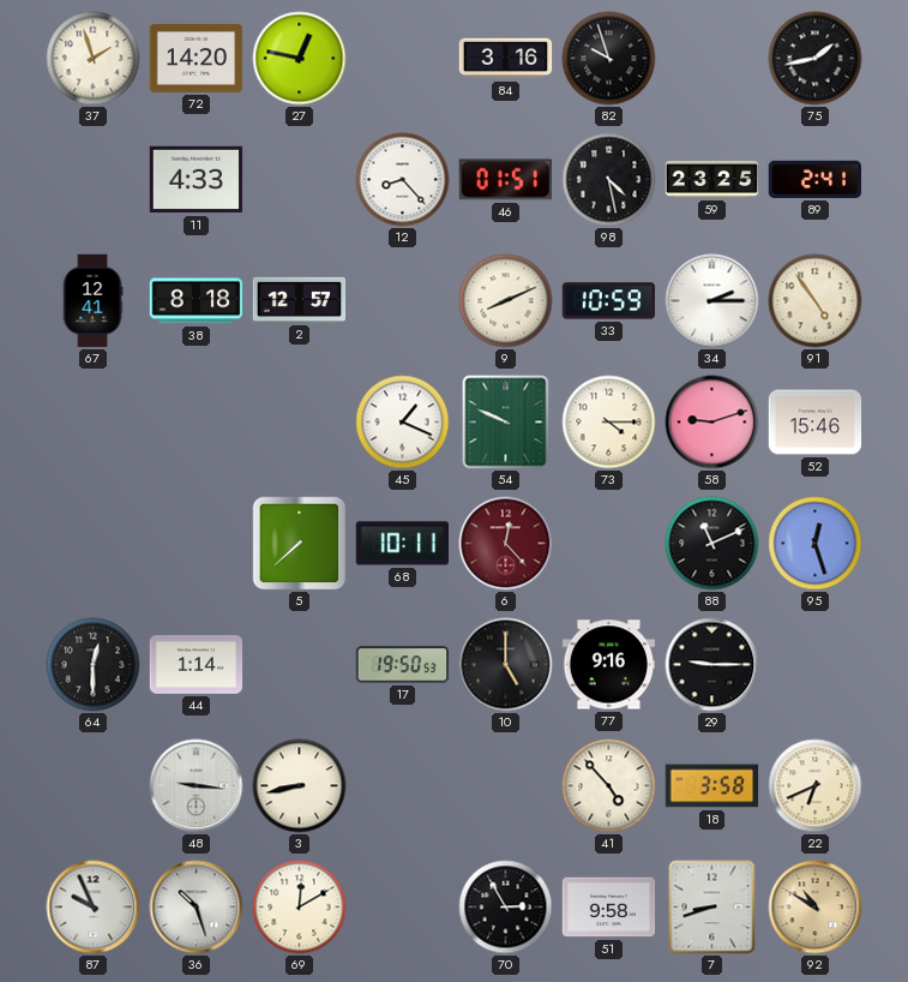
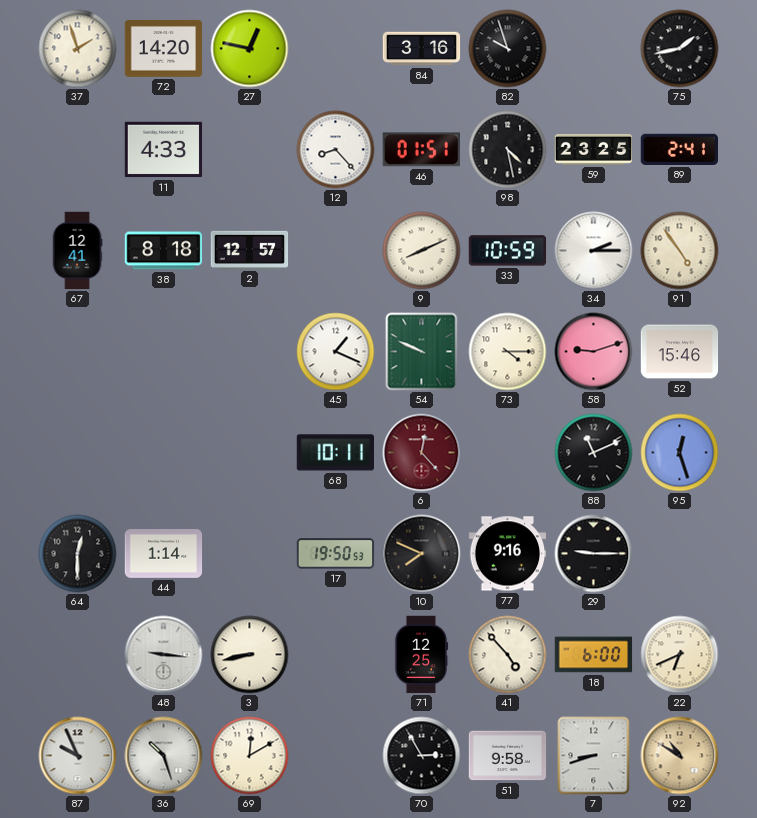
5: 7:38 -> none (300, 544)
10: 5:00 -> 7:49 (422, 554)
71: none -> 12:25 (421, 655)
18: 3:58 -> 6:00 (594, 655)
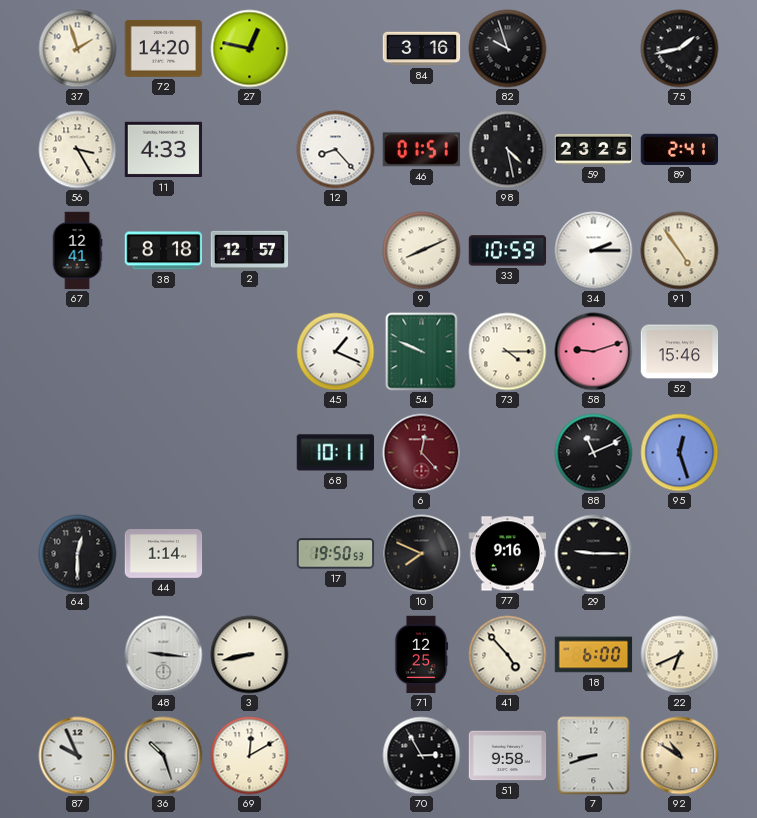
56: none -> 3:25 (78, 150)
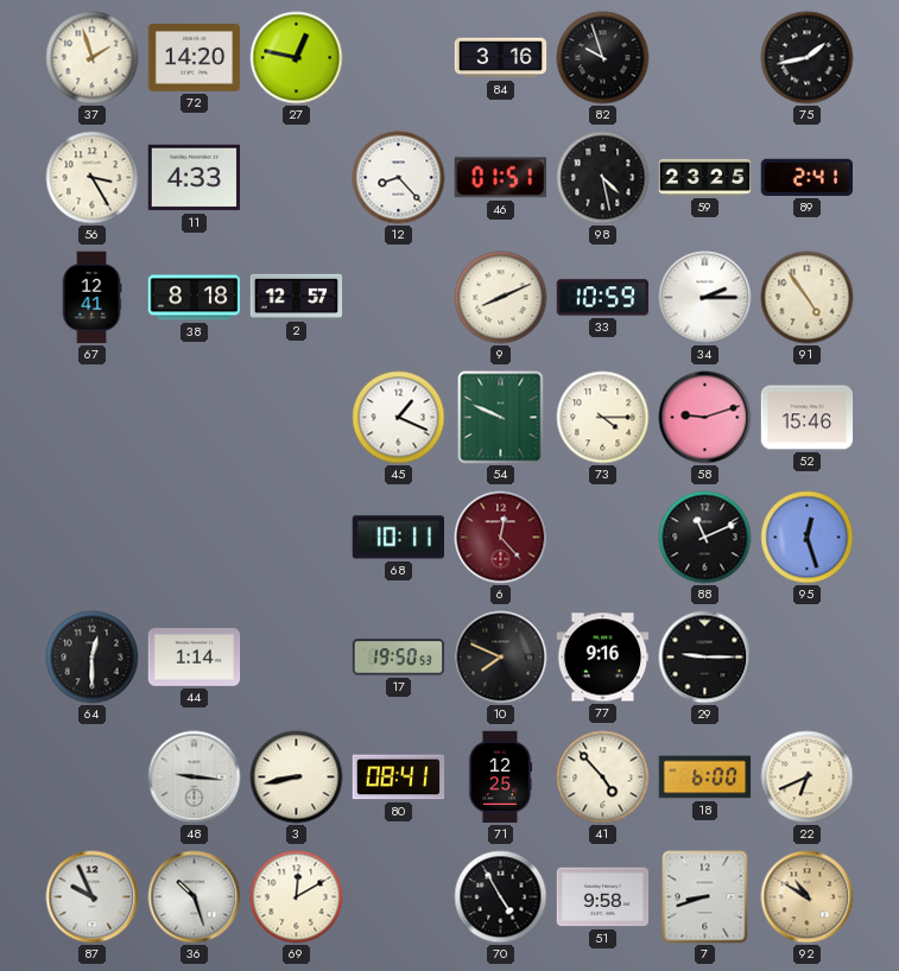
80: none -> 08:41 (399, 778)
70: 2:55 -> 4:55 (501, 897)
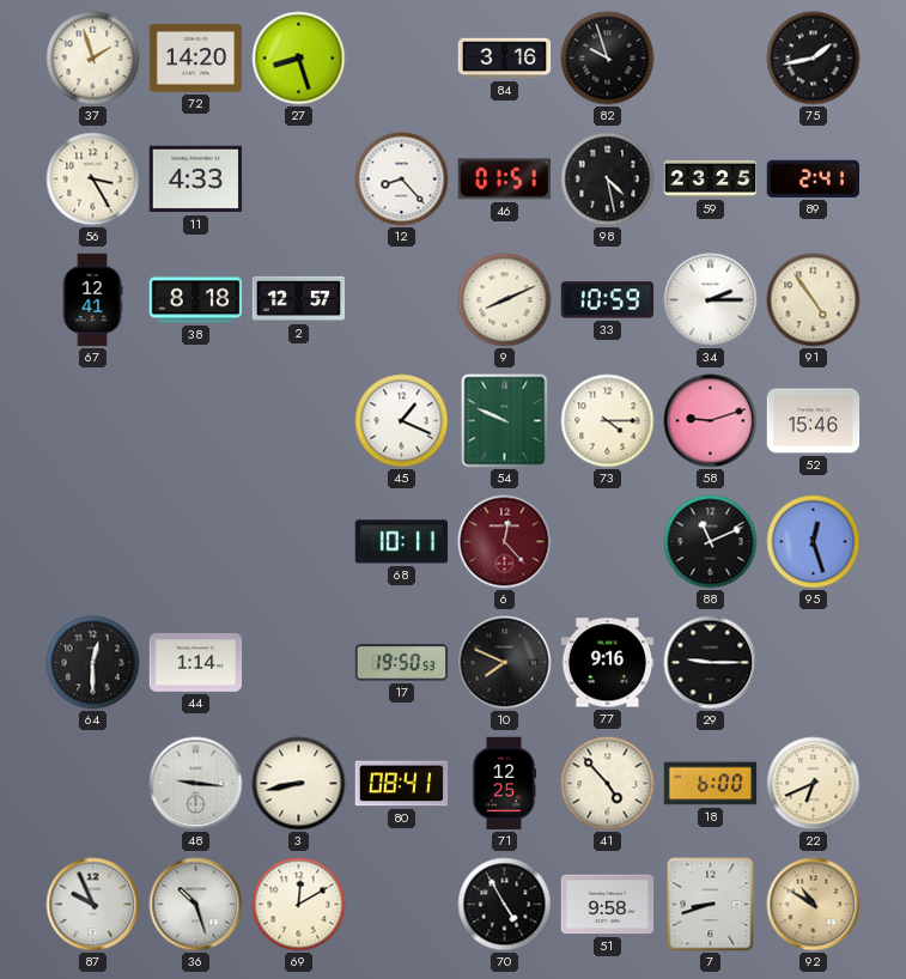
27: 12:47 -> 8:27 (299, 59)
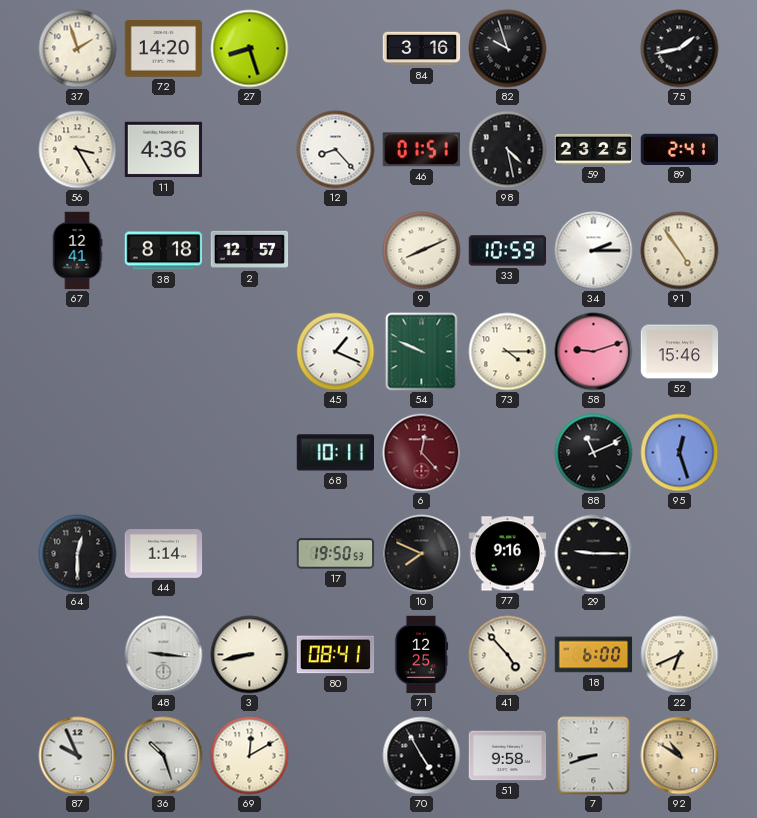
11: 4:33 -> 4:36 (164, 150)
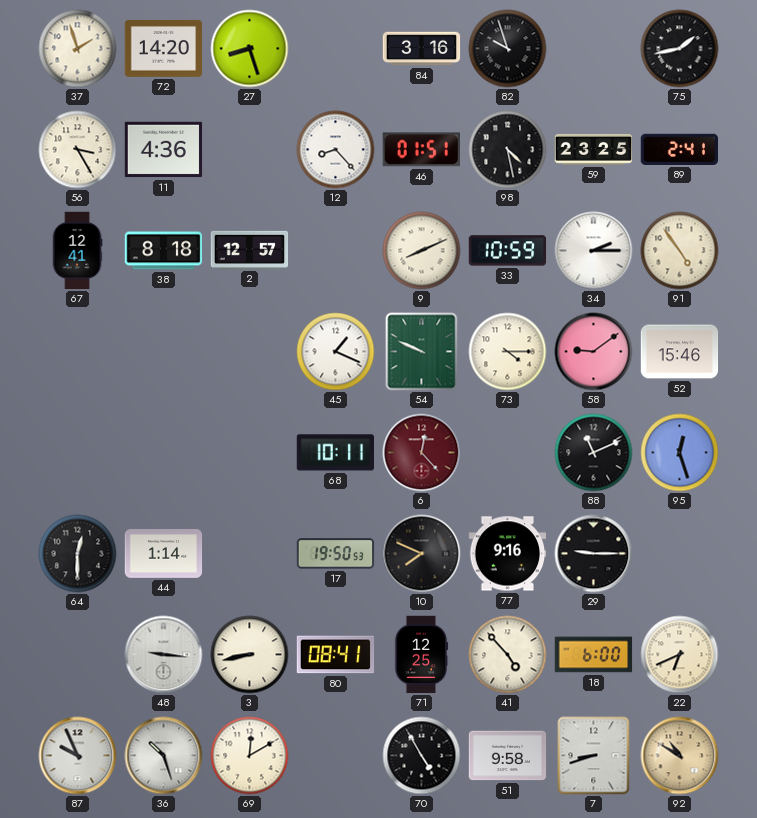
58: 9:12 -> 9:09 (594, 352)
